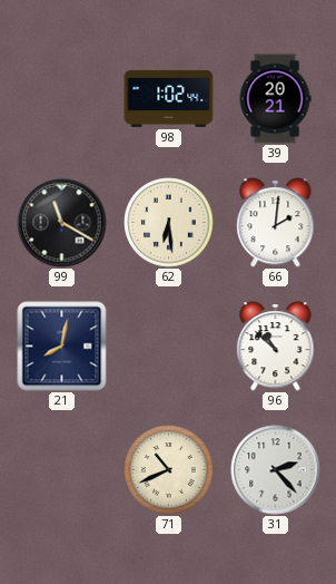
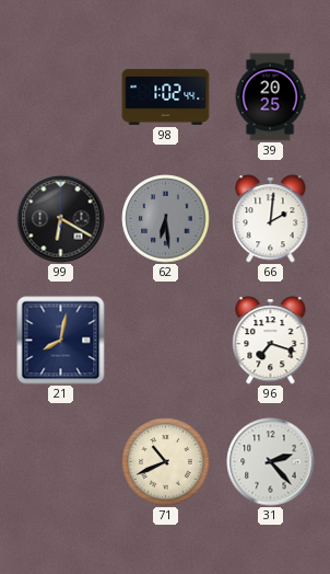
39: 20:21 -> 20:25 (270, 97)
99: 11:20 -> 6:20 (61, 219)
62 dial: cream -> grey (166, 219)
96: 10:52 -> 7:18 (271, 341)
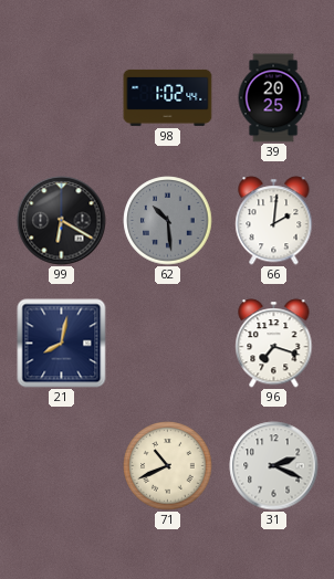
62: 6:29 -> 10:29 (168, 221)
31: 2:23 -> 2:19 (274, 466)
